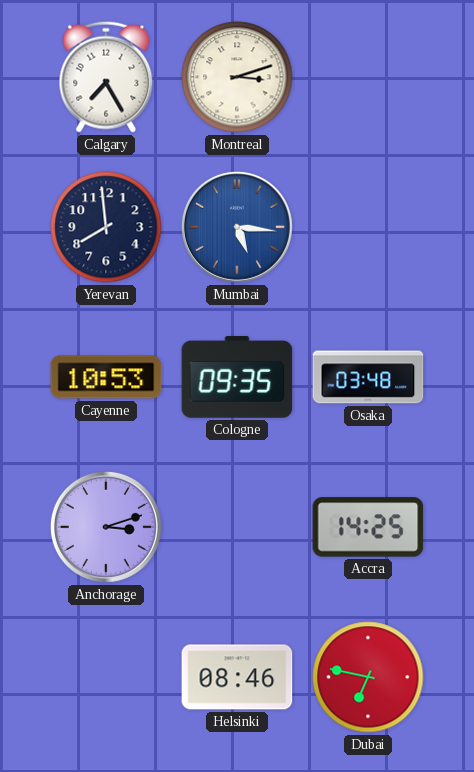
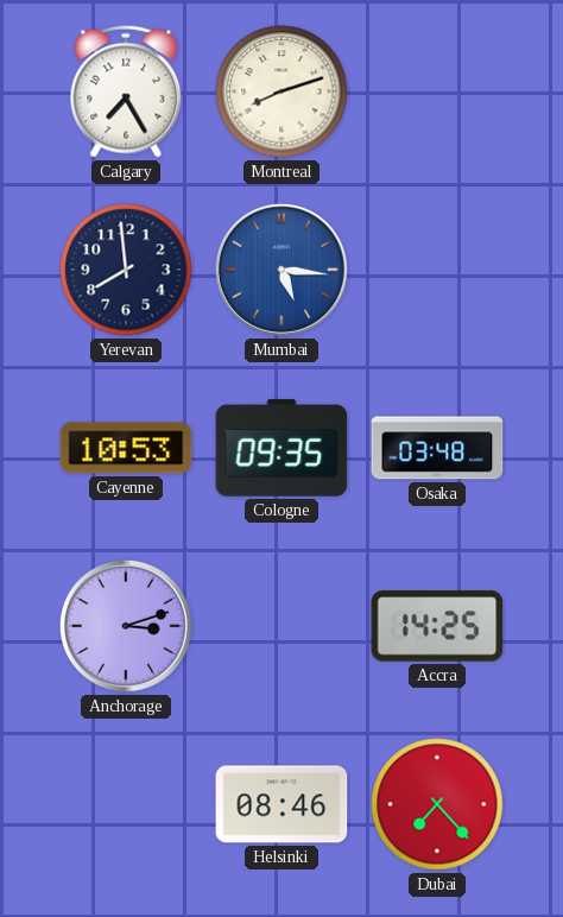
Montreal: 3:12 -> 8:12 (281, 91)
Dubai: 6:47 -> 7:23 (437, 804)
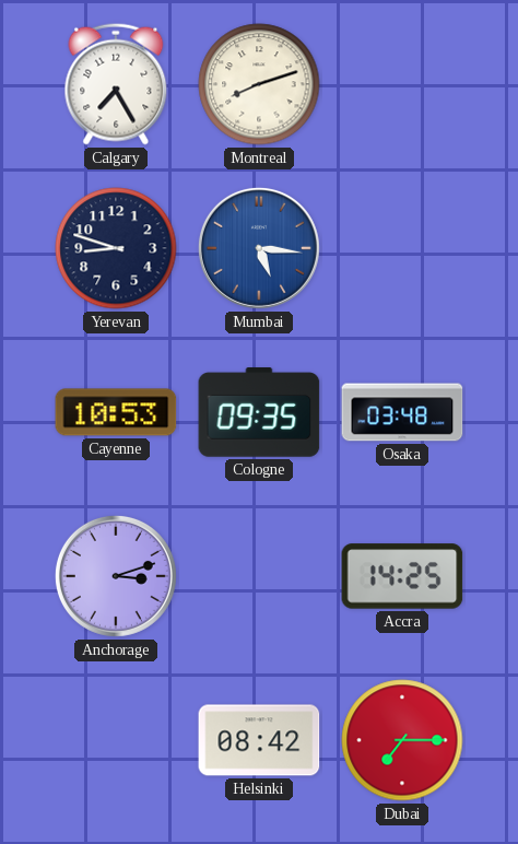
Yerevan: 7:59 -> 8:48 (116, 248)
Helsinki: 08:46 -> 08:42 (259, 740)
Dubai: 7:23 -> 7:15 (402, 740)
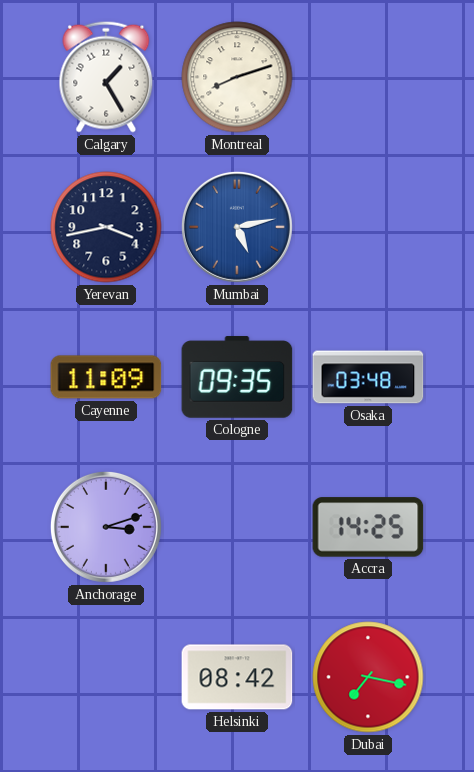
Calgary: 7:25 -> 1:25 (106, 77)
Yerevan: 8:48 -> 3:43 (106, 227)
Mumbai: 5:16 -> 5:13 (237, 227)
Cayenne: 10:53 -> 11:09 (106, 377)
Dubai: 7:15 -> 7:17 (368, 677)
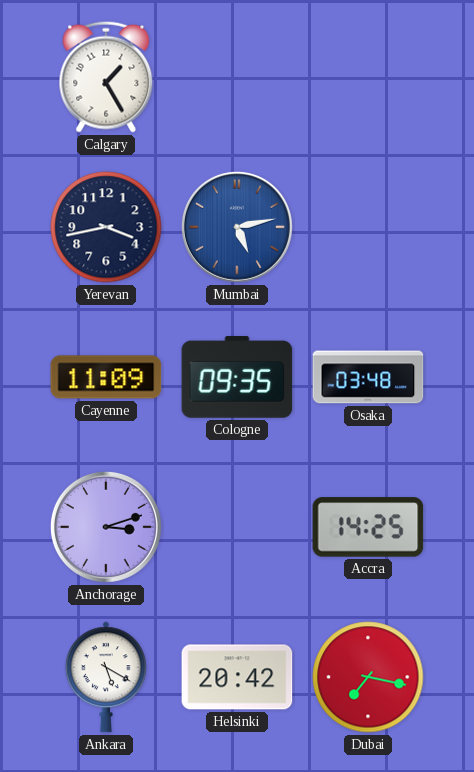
Montreal: 8:12 -> none (237, 77)
Ankara: none -> 5:20 (106, 677)
Helsinki: 08:42 -> 20:42 (237, 677)
